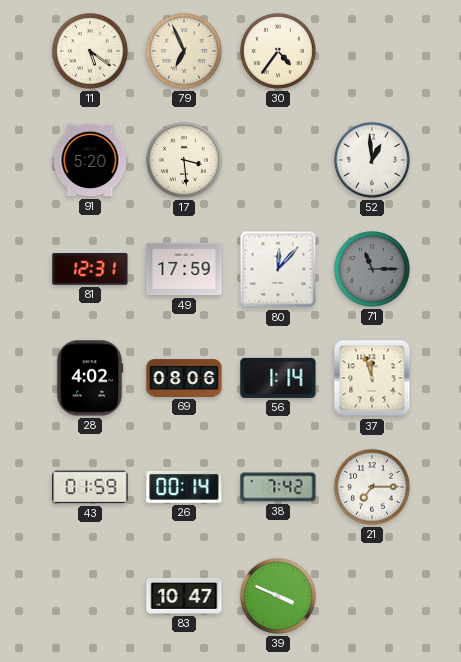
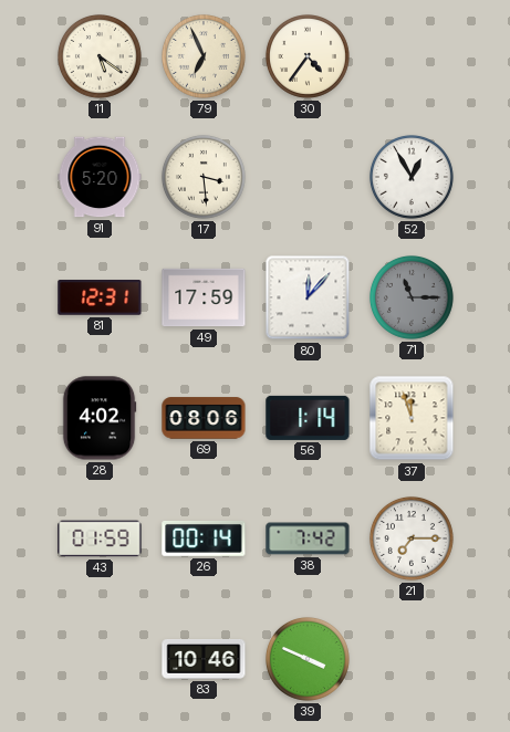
52: 12:59 -> 12:55 (412, 177)
83: 10:47 -> 10:46 (204, 660)
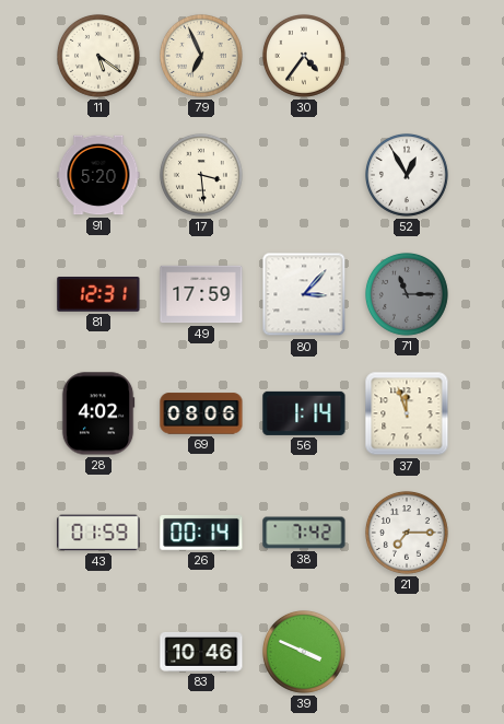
80: 12:07 -> 3:07 (304, 294)
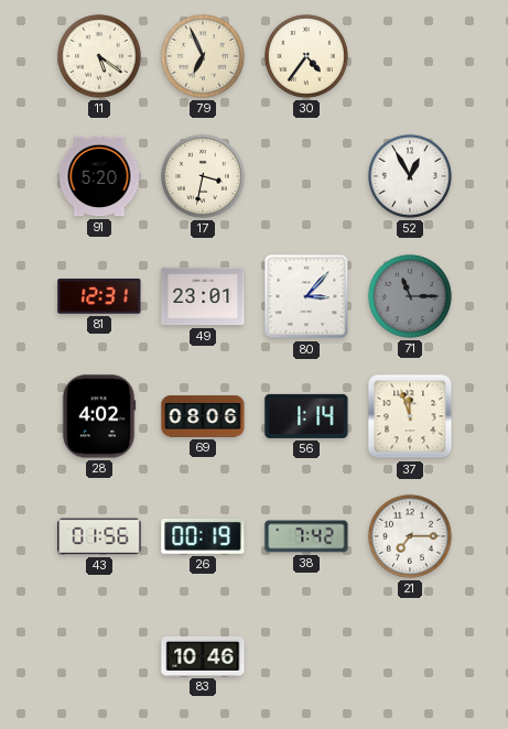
17: 3:29 -> 3:32 (203, 176)
49: 17:59 -> 23:01 (203, 296)
43: 01:59 -> 01:56 (99, 536)
26: 00:14 -> 00:19 (203, 536)
39: 3:49 -> none (304, 652)
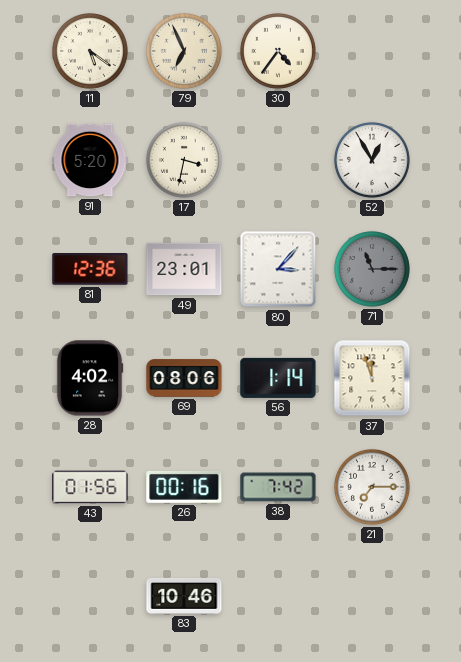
81: 12:31 -> 12:36 (90, 269)
26: 00:19 -> 00:16 (184, 487)
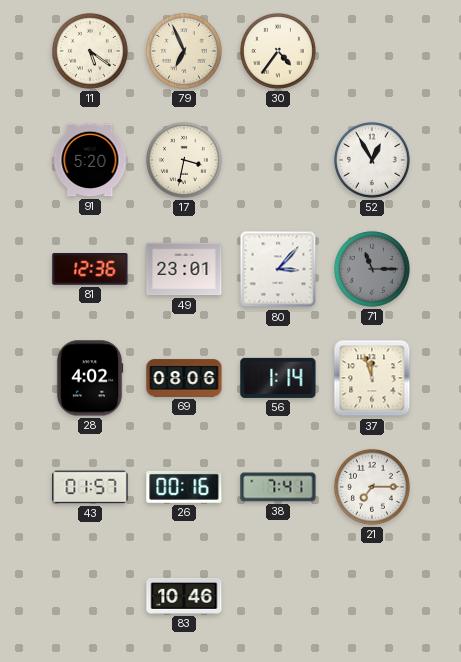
43: 01:56 -> 01:57 (90, 487)
38: 7:42 -> 7:41 (278, 487)
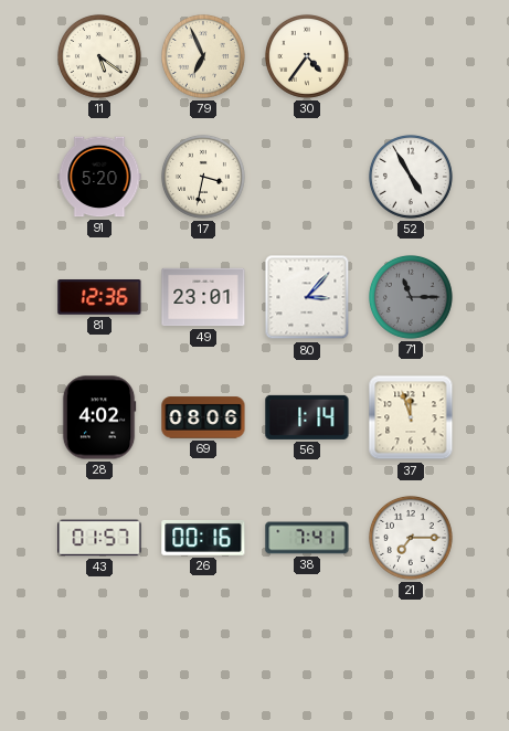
52: 12:55 -> 4:55 (411, 177)
83: 10:46 -> none (184, 597)
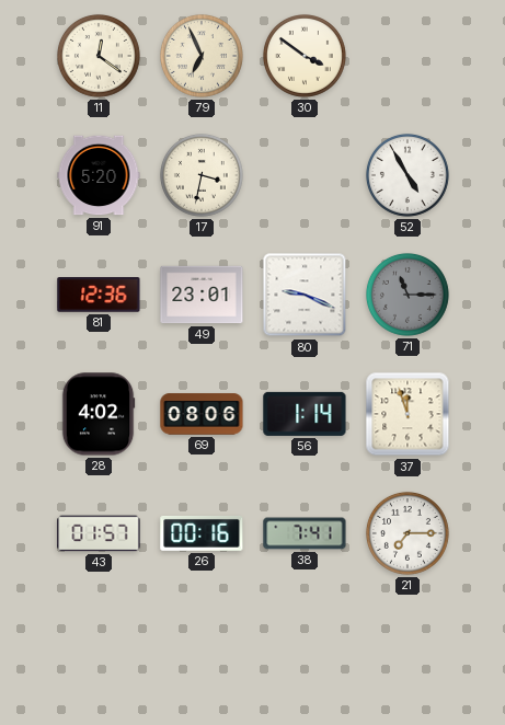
11: 5:21 -> 12:21 (99, 56)
30: 4:36 -> 3:51 (305, 56)
80: 3:07 -> 9:19 (305, 295)
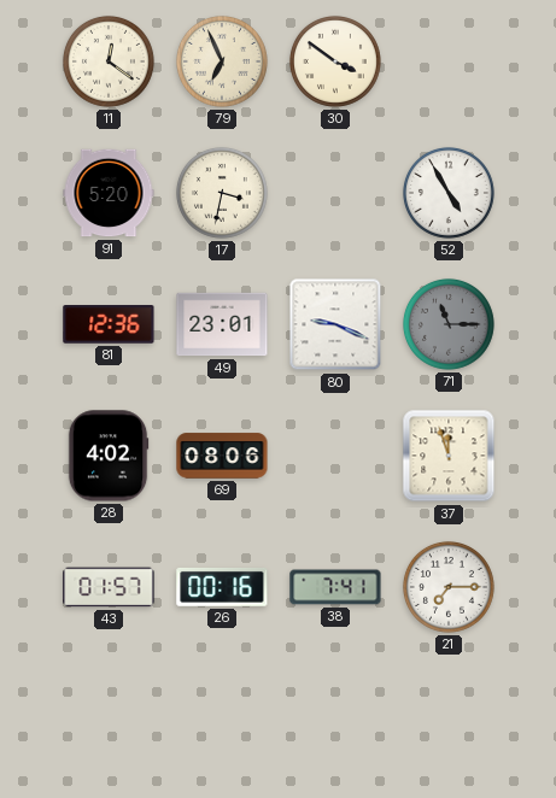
56: 1:14 -> none (305, 414)
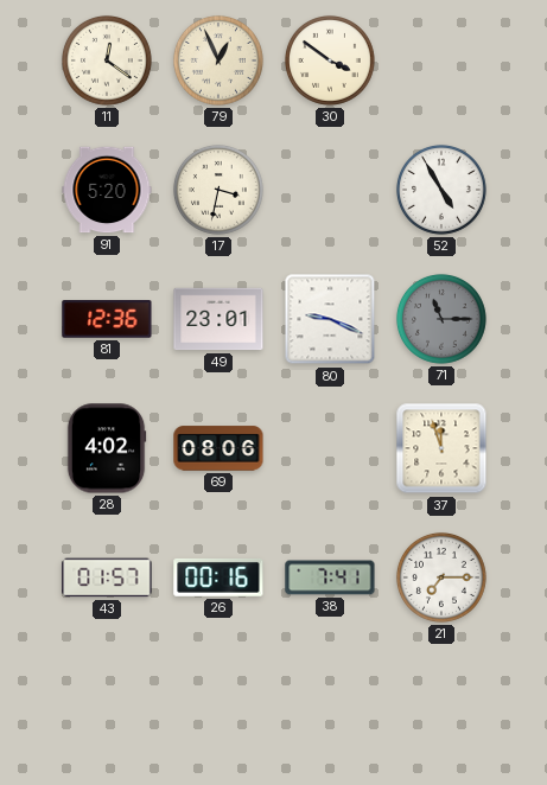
79: 6:56 -> 12:56 (218, 60)
